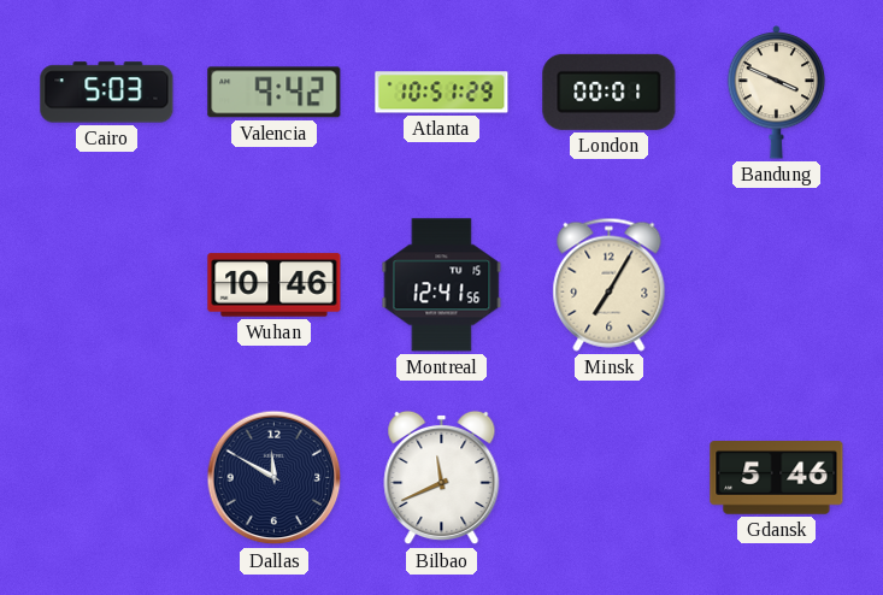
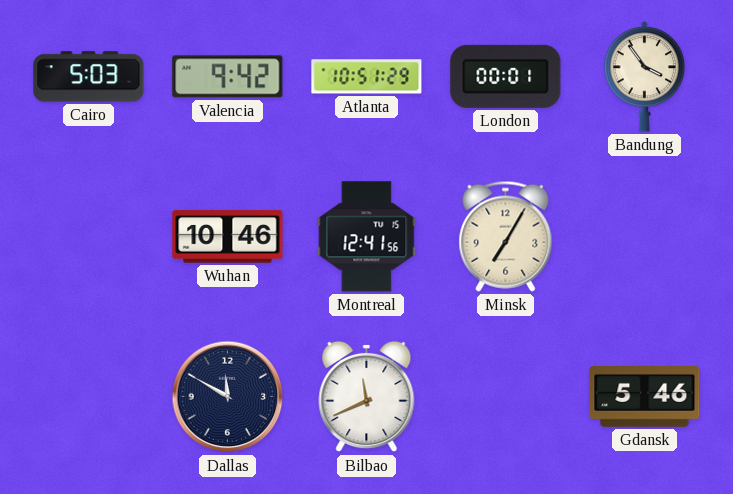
Bandung: 3:49 -> 3:54 (645, 77)
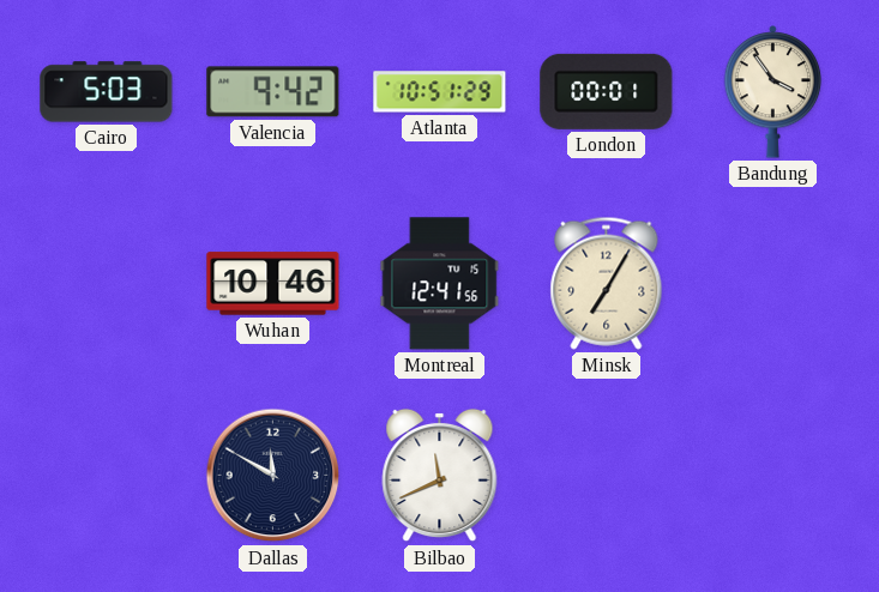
Gdansk: 5:46 -> none (645, 397)
